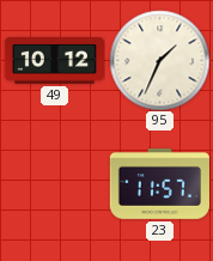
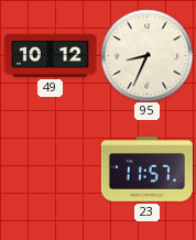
95: 1:34 -> 8:34 (146, 55)
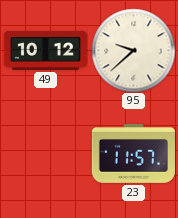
95: 8:34 -> 9:38 (133, 50)
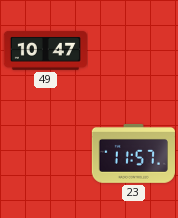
49: 10:12 -> 10:47 (45, 51)
95: 9:38 -> none (133, 50)
